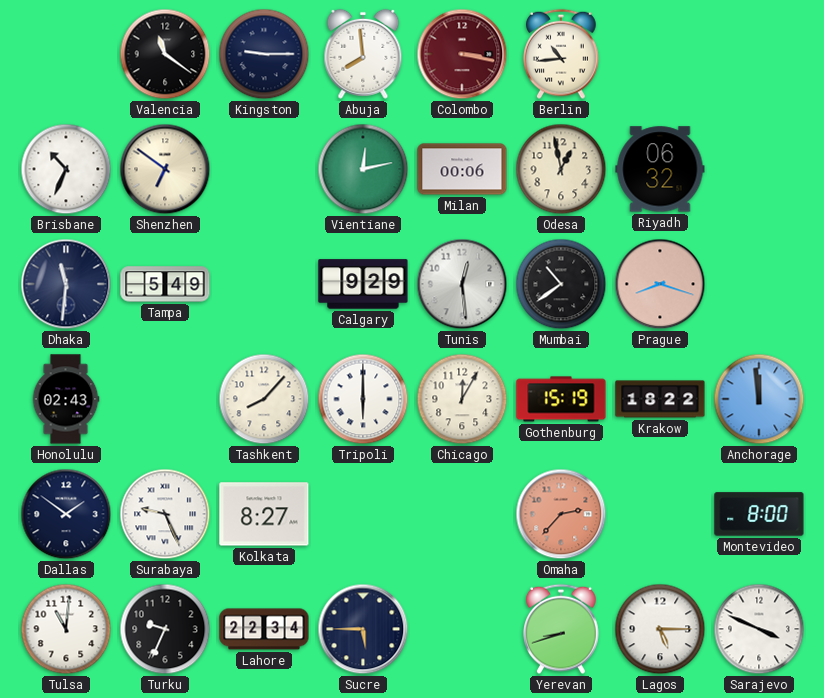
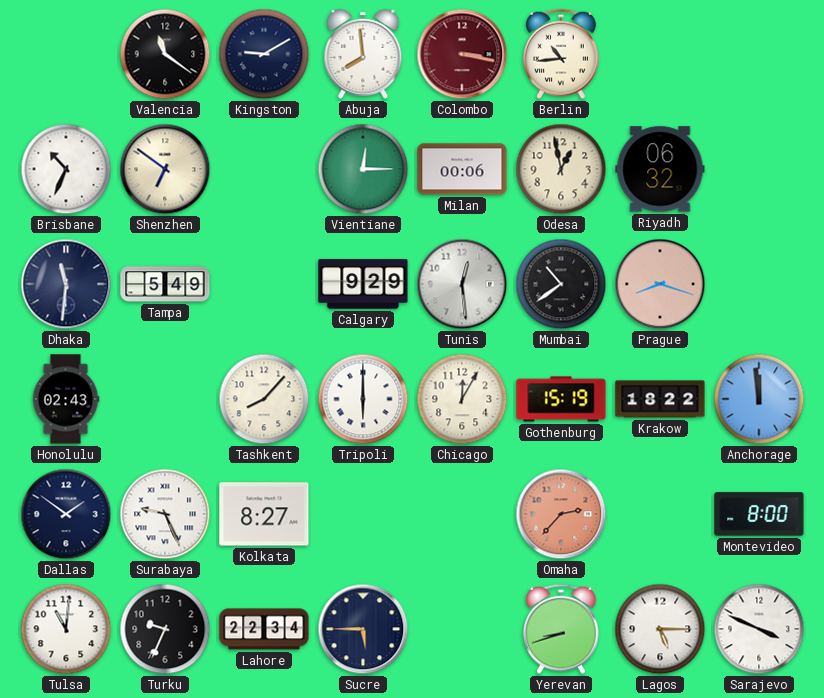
Kingston: 9:15 -> 9:10 (264, 54)
Vientiane: 12:13 -> 12:15 (363, 169)
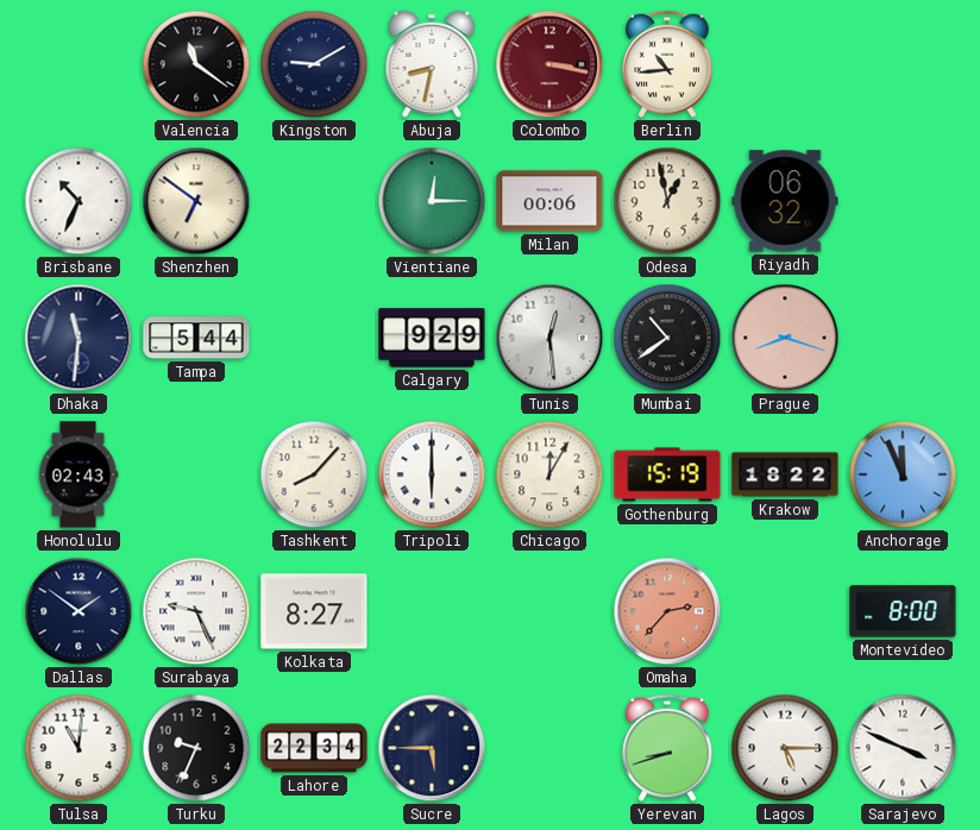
Abuja: 7:59 -> 8:32 (432, 64)
Tampa: 5:49 -> 5:44 (196, 338)
Anchorage: 11:59 -> 11:56 (903, 474)
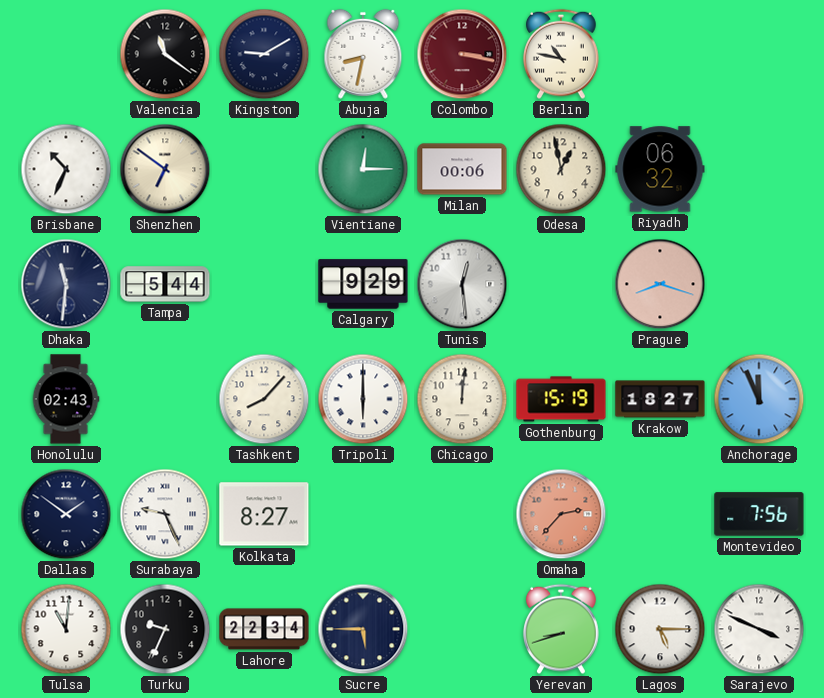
Berlin: 10:44 -> 10:47 (562, 54)
Mumbai: 10:39 -> none (667, 338)
Chicago: 12:05 -> 12:01 (462, 399)
Krakow: 18:22 -> 18:27 (660, 399)
Montevideo: 8:00 -> 7:56 (759, 514)
